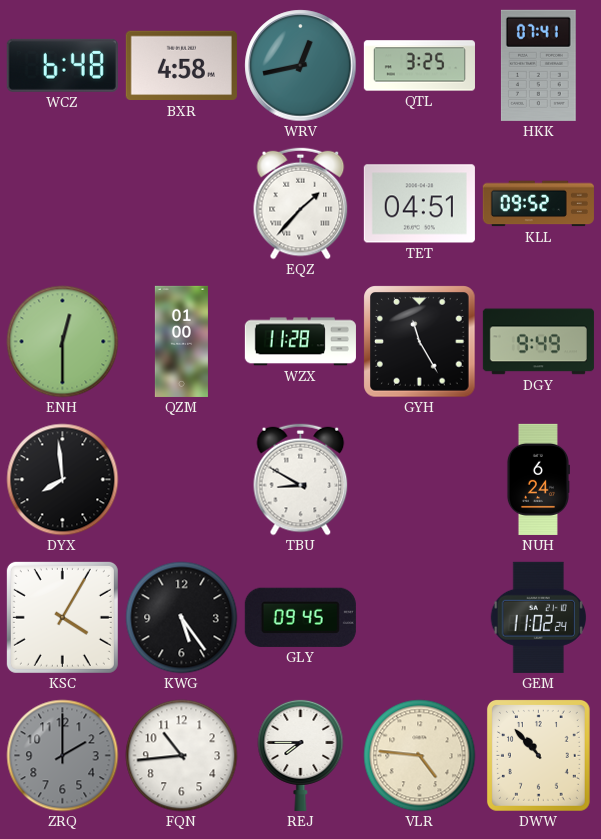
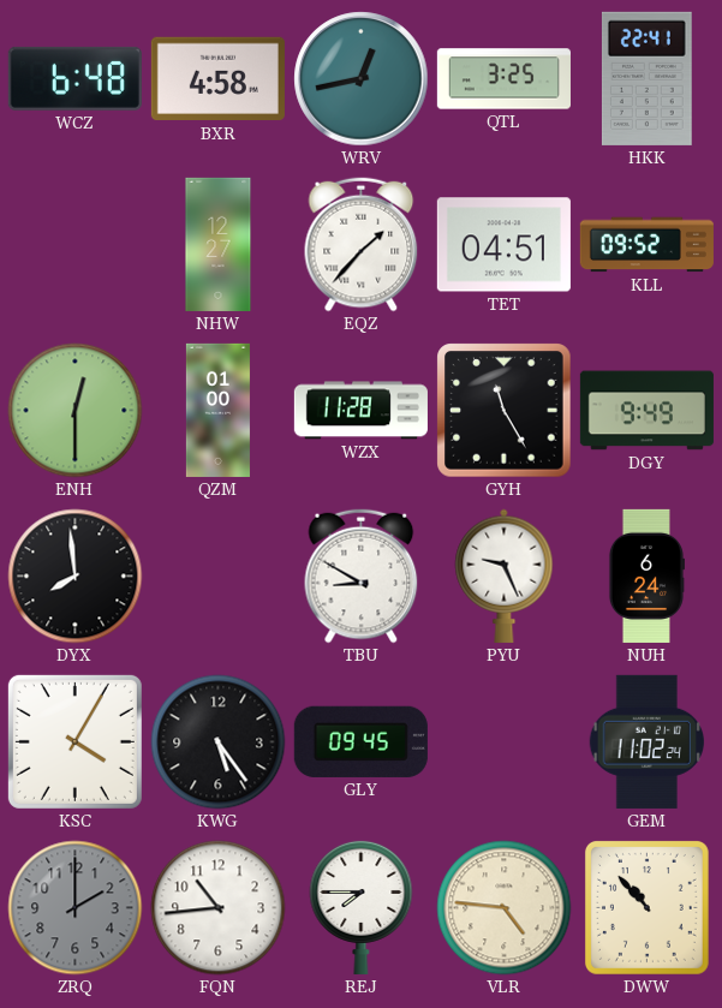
HKK: 07:41 -> 22:41 (646, 78)
NHW: none -> 12:27 (219, 244)
PYU: none -> 9:26 (505, 575)
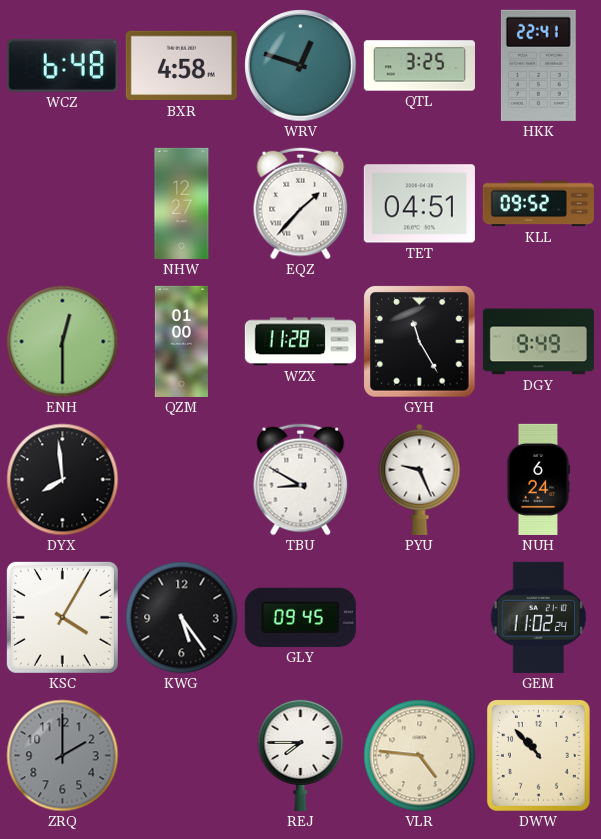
WRV: 12:43 -> 12:48 (301, 66)
FQN: 10:44 -> none (219, 908)
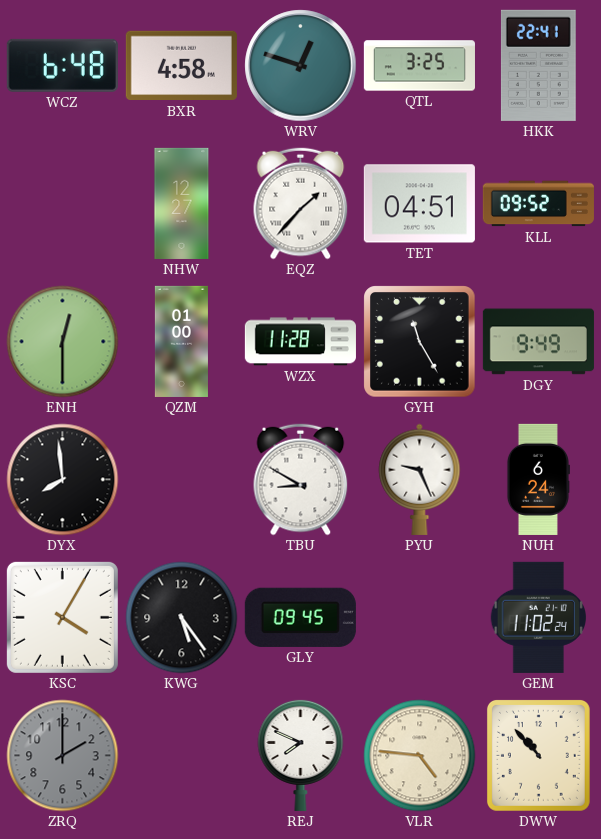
REJ: 7:45 -> 7:49 (301, 755)
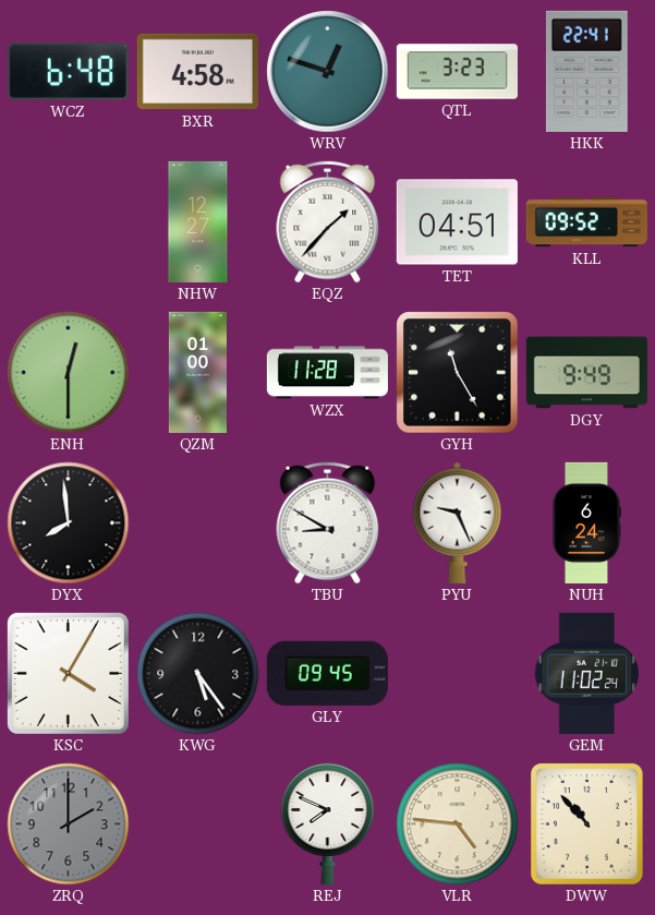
QTL: 3:25 -> 3:23 (457, 72)
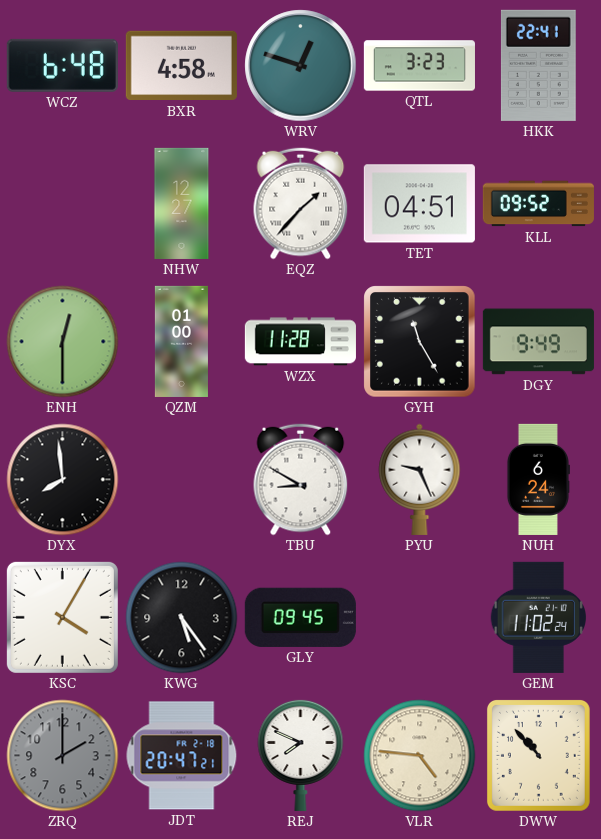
JDT: none -> 20:47 (182, 756)
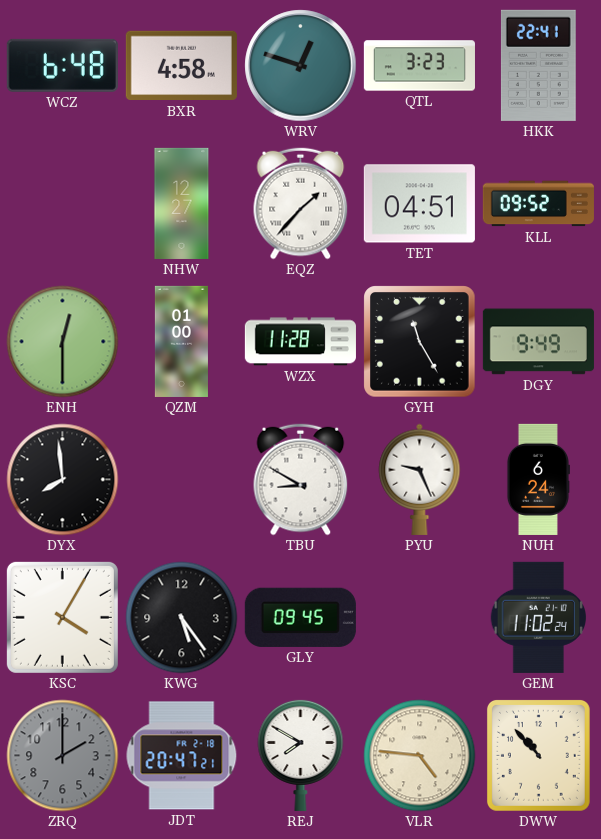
REJ: 7:49 -> 7:50 (301, 755)
